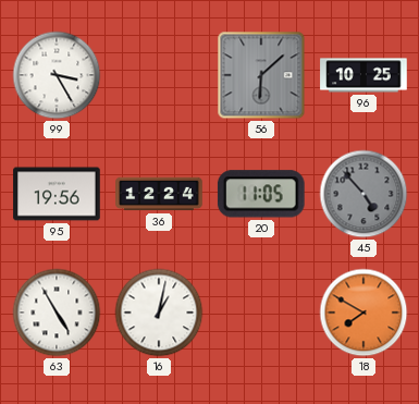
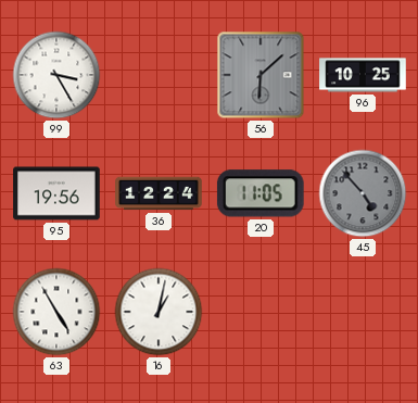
18: 7:50 -> none (363, 313)
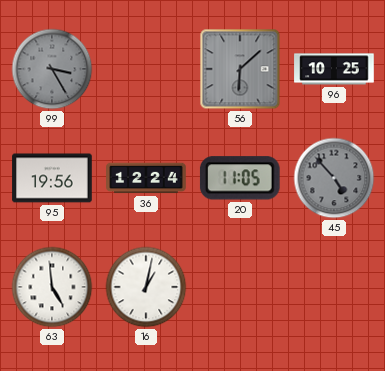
99 dial: white -> grey (52, 69)
63: 4:55 -> 4:59 (52, 287)
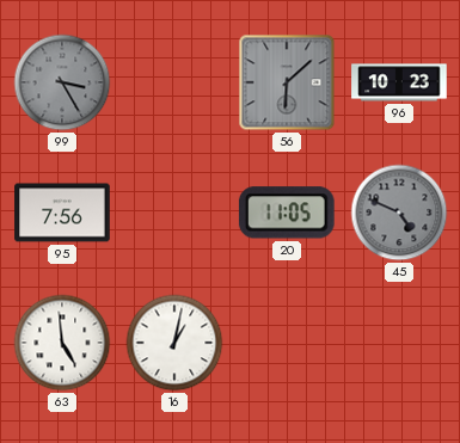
96: 10:25 -> 10:23 (399, 82)
95: 19:56 -> 7:56 (62, 213)
36: 12:24 -> none (146, 178)
45: 4:53 -> 4:49 (399, 213)
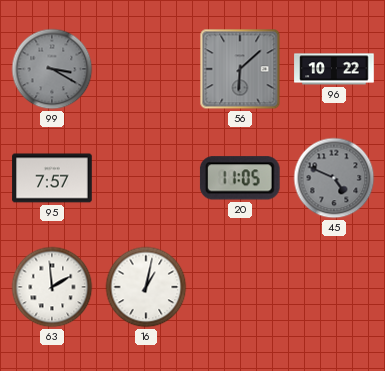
99: 3:25 -> 3:20 (52, 69)
96: 10:23 -> 10:22 (334, 69)
95: 7:56 -> 7:57 (52, 178)
63: 4:59 -> 1:59 (52, 287)
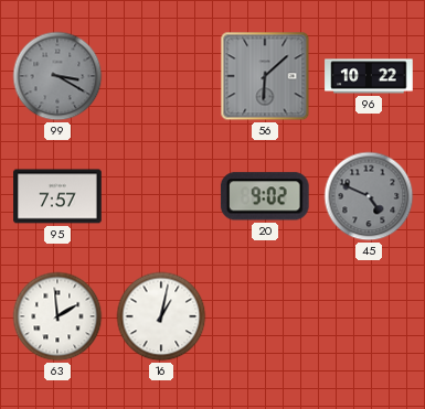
20: 11:05 -> 9:02 (265, 196)
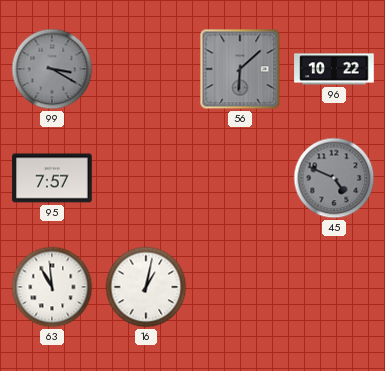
20: 9:02 -> none (265, 196)
63: 1:59 -> 10:59 (52, 287)
